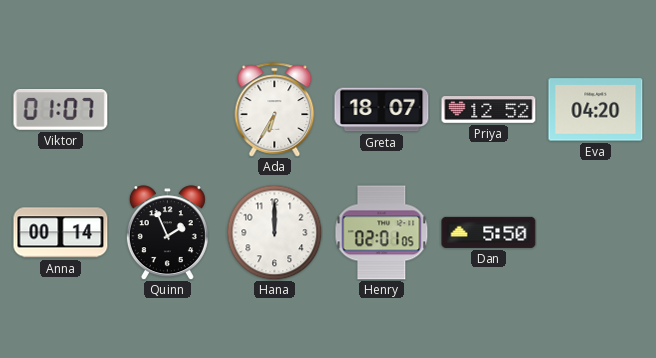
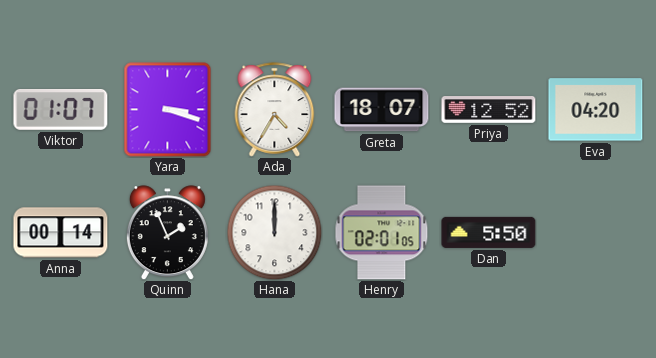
Yara: none -> 3:18 (168, 110)
Ada: 6:35 -> 4:35 (275, 110)
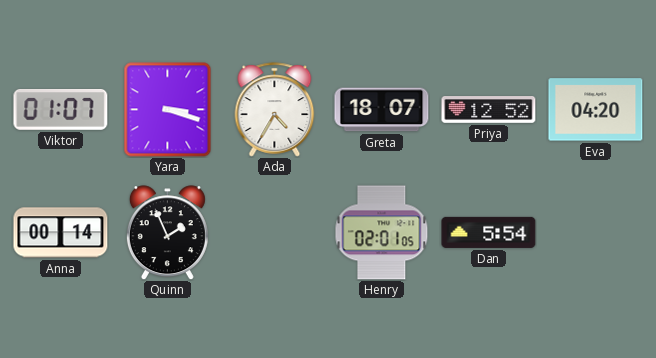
Hana: 12:00 -> none (274, 232)
Dan: 5:50 -> 5:54 (489, 232)
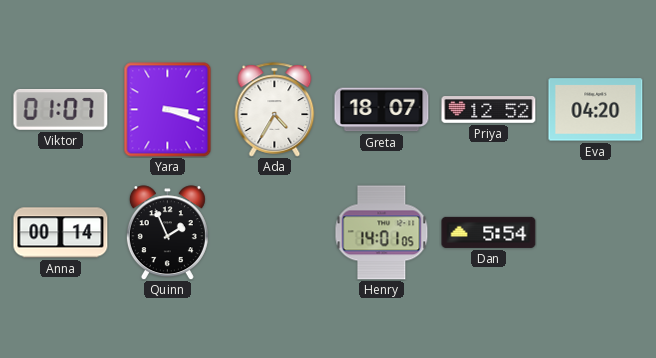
Henry: 02:01 -> 14:01 (382, 233)
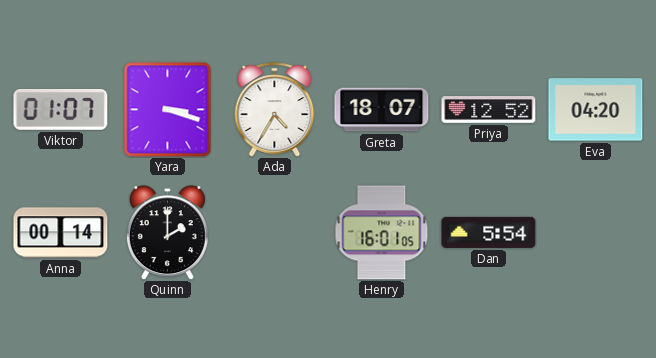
Quinn: 1:56 -> 2:00 (167, 233)
Henry: 14:01 -> 16:01 (382, 233)
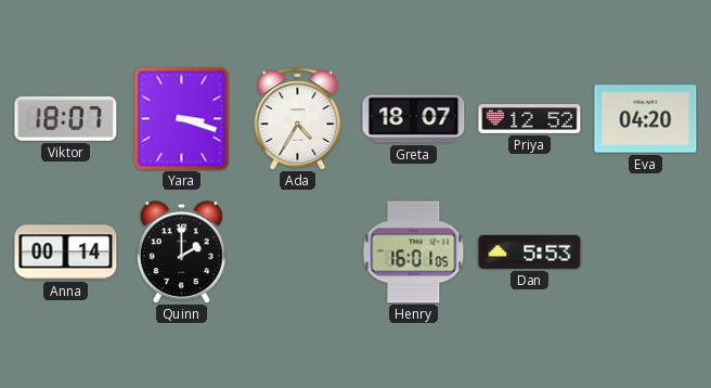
Viktor: 01:07 -> 18:07 (66, 119)
Dan: 5:54 -> 5:53 (530, 251)
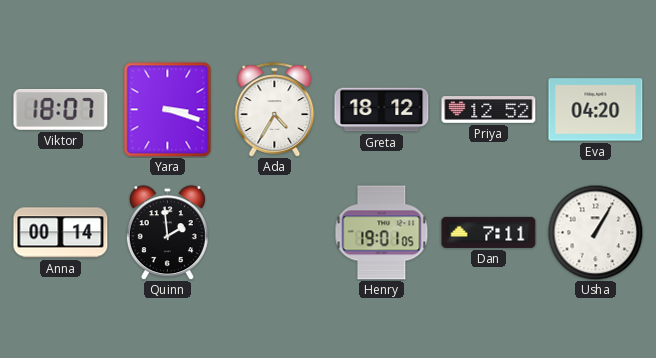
Greta: 18:07 -> 18:12 (382, 110)
Quinn: 2:00 -> 1:59 (167, 233)
Henry: 16:01 -> 19:01 (382, 233)
Dan: 5:53 -> 7:11 (489, 232)
Usha: none -> 1:05 (595, 232)
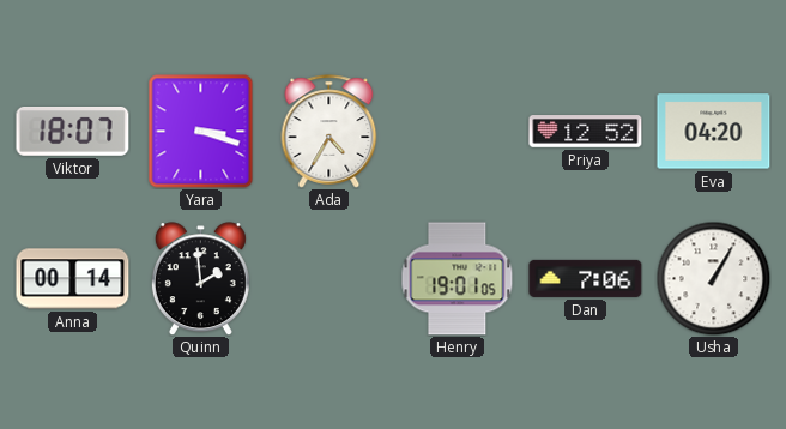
Greta: 18:12 -> none (382, 110)
Dan: 7:11 -> 7:06 (586, 278)
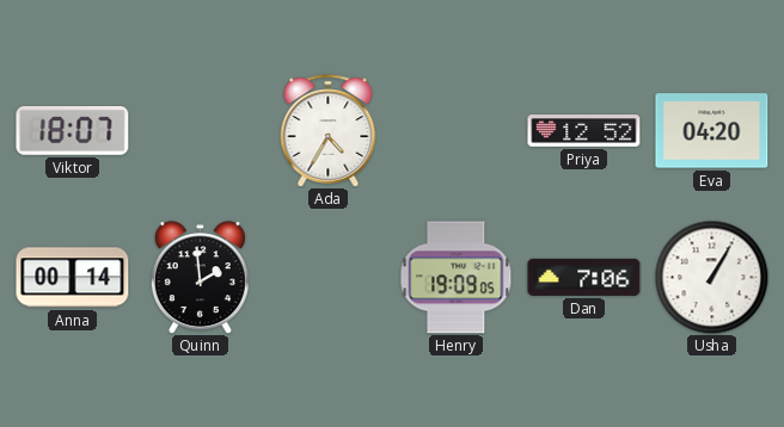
Yara: 3:18 -> none (201, 132)
Henry: 19:01 -> 19:09 (457, 278)
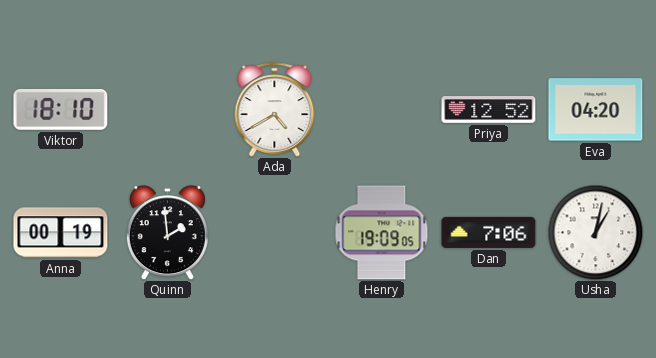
Viktor: 18:07 -> 18:10 (61, 110)
Ada: 4:35 -> 4:40 (275, 110)
Anna: 00:14 -> 00:19 (61, 233)
Usha: 1:05 -> 1:02 (595, 232)
